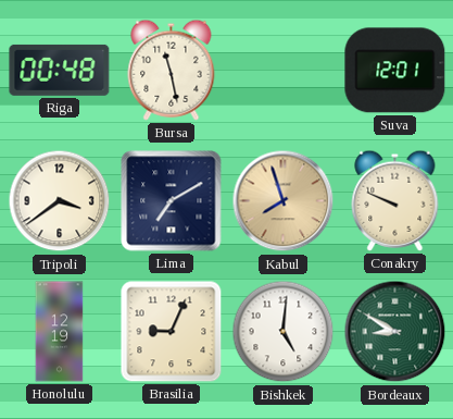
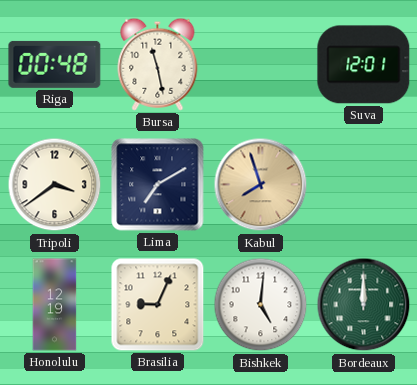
Conakry: 9:49 -> none (395, 200)
Bordeaux: 8:50 -> 12:00 (364, 305)
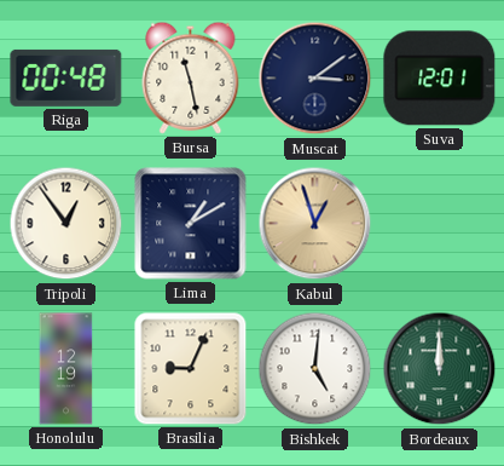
Muscat: none -> 3:09 (315, 79)
Tripoli: 3:39 -> 12:54 (66, 224)
Lima: 7:10 -> 1:10 (191, 224)
Kabul: 7:57 -> 12:57 (315, 224)
